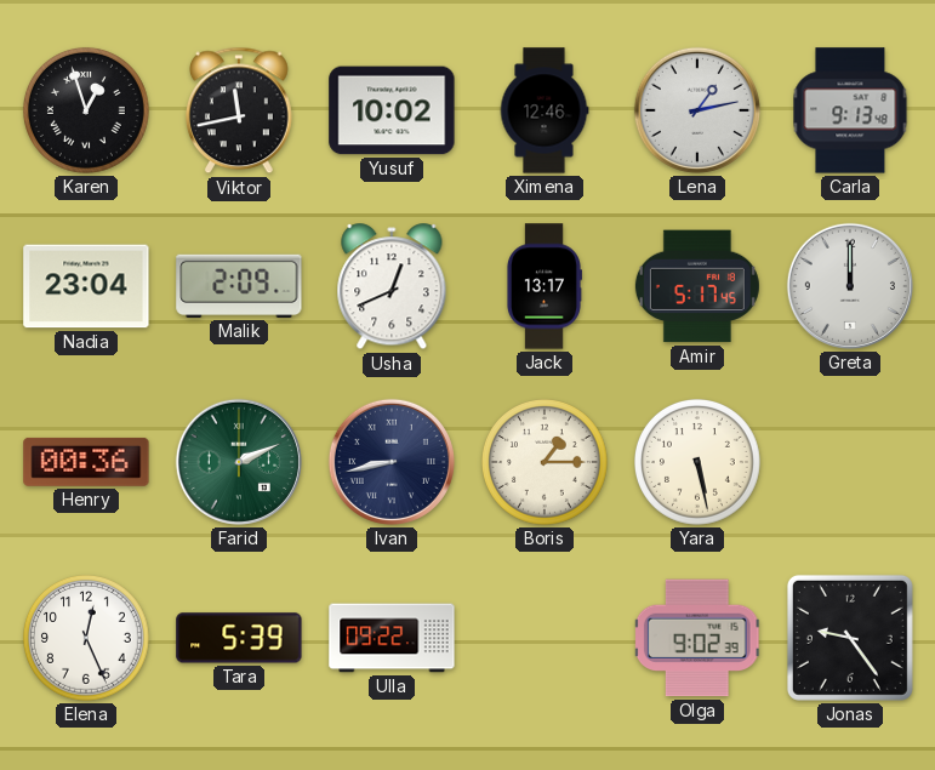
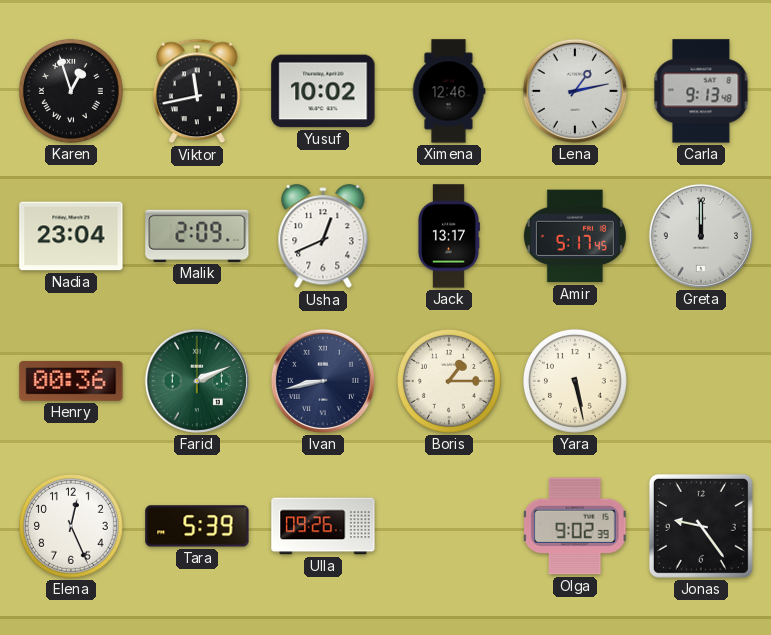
Ulla: 09:22 -> 09:26 (323, 526)
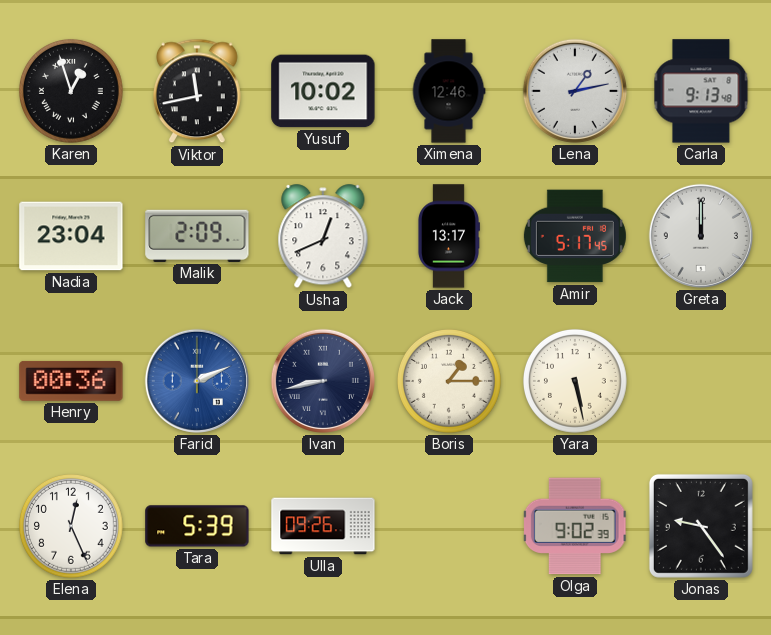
Farid dial: green -> blue (197, 381)
